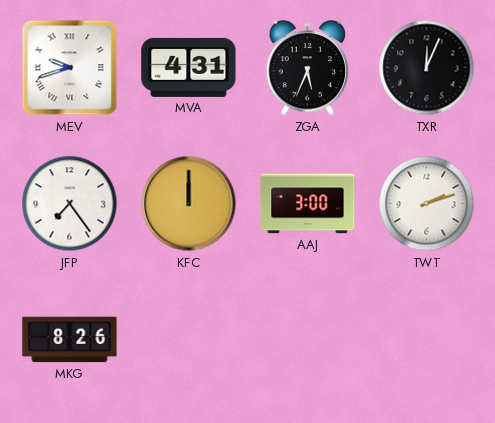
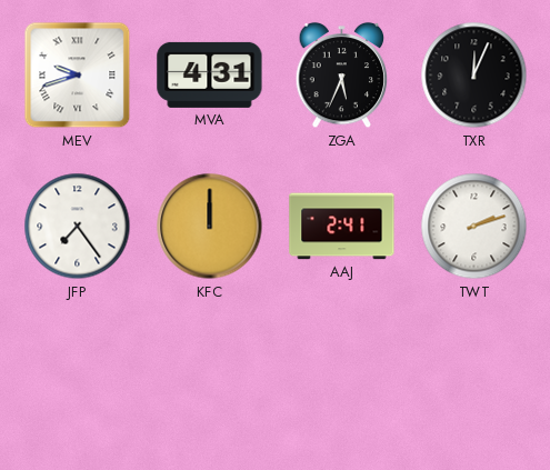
AAJ: 3:00 -> 2:41 (342, 227)
MKG: 8:26 -> none (70, 340)
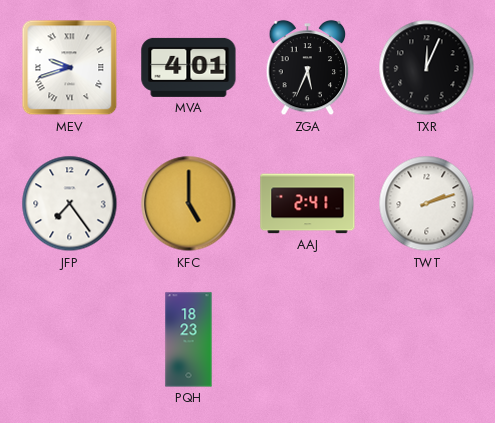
MVA: 4:31 -> 4:01 (189, 67)
KFC: 12:00 -> 5:00 (189, 204)
PQH: none -> 18:23 (189, 340)
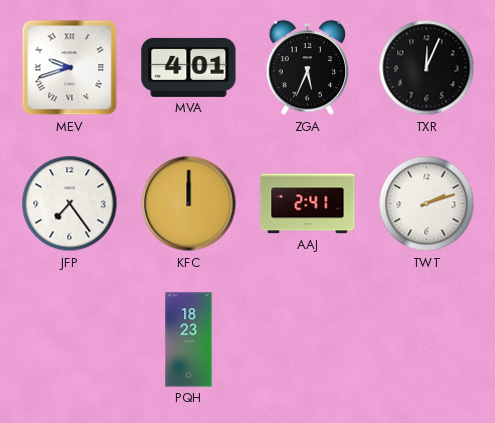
KFC: 5:00 -> 12:00 (189, 204)
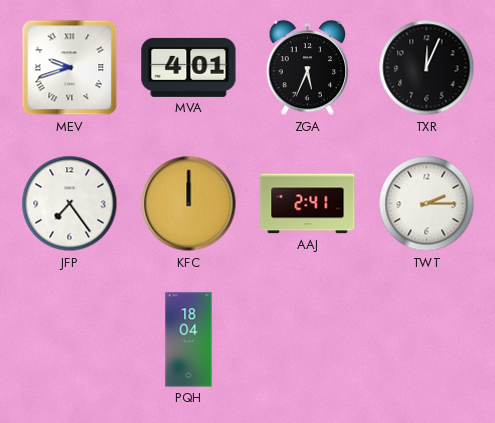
TWT: 2:12 -> 2:15 (427, 204)
PQH: 18:23 -> 18:04 (189, 340)
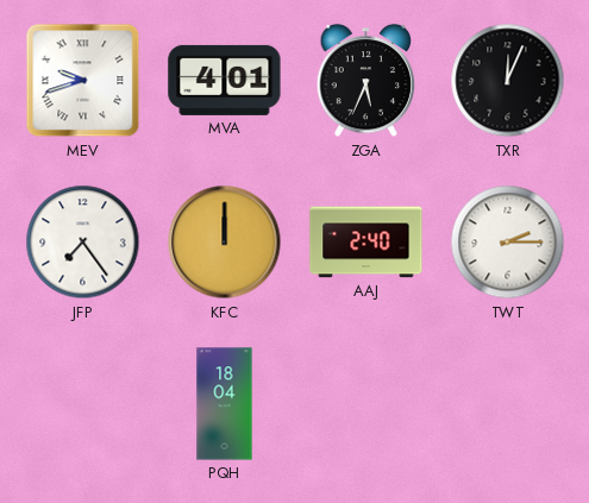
AAJ: 2:41 -> 2:40 (366, 243)
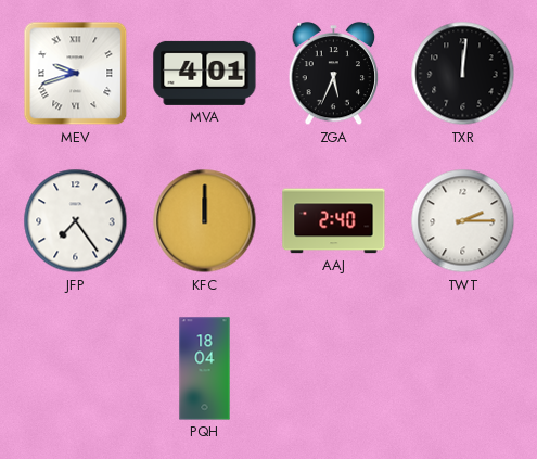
TXR: 12:04 -> 12:01 (463, 74)
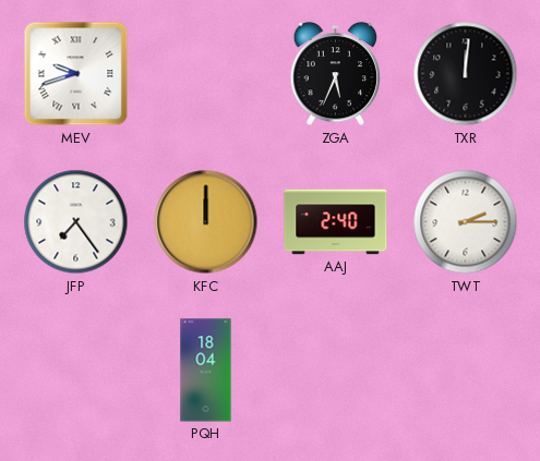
MVA: 4:01 -> none (205, 73)
